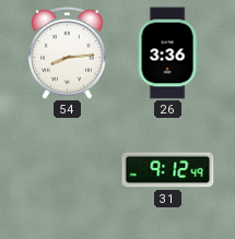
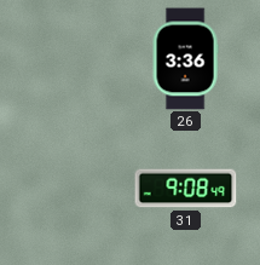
54: 8:14 -> none (68, 52)
31: 9:12 -> 9:08 (186, 189)
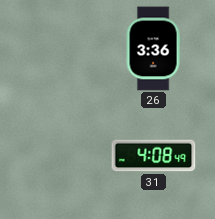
31: 9:08 -> 4:08 (154, 156)
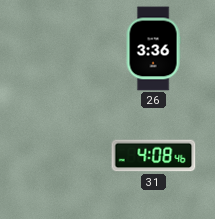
31: 4:08:49 -> 4:08:46 (154, 156)
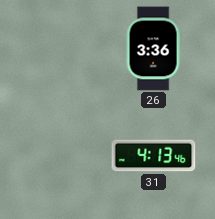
31: 4:08 -> 4:13 (154, 156)
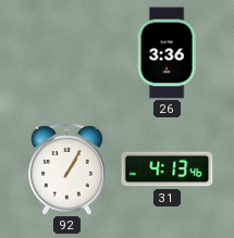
92: none -> 1:05 (67, 168)
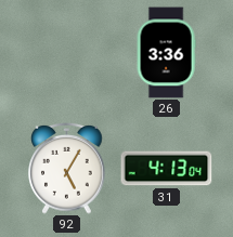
92: 1:05 -> 5:05 (67, 168)
31: 4:13:46 -> 4:13:04 (167, 169)
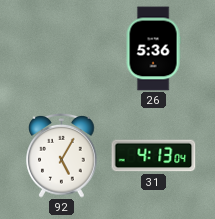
26: 3:36 -> 5:36 (153, 49)
